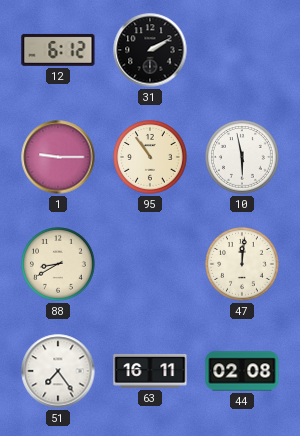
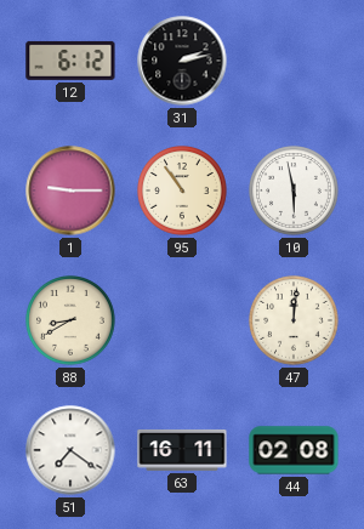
31: 2:10 -> 2:13 (182, 61)
51: 7:24 -> 7:21 (70, 450)
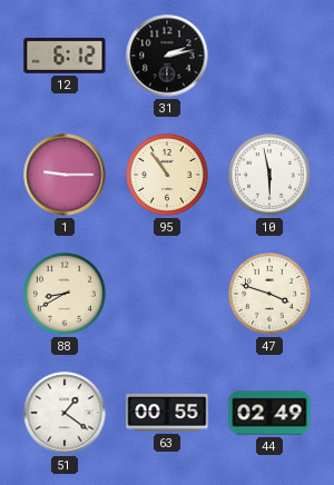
47: 12:01 -> 3:48 (271, 295)
51: 7:21 -> 1:21 (65, 413)
63: 16:11 -> 00:55 (167, 413)
44: 02:08 -> 02:49 (269, 413)
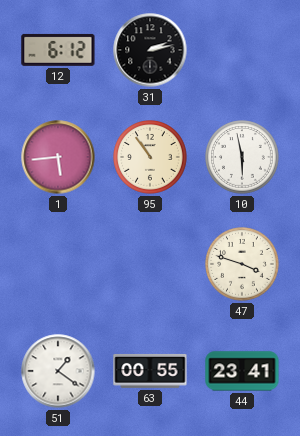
1: 9:15 -> 5:44 (58, 157)
88: 8:40 -> none (66, 295)
44: 02:49 -> 23:41 (242, 371)
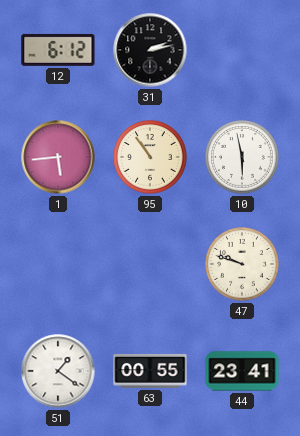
47: 3:48 -> 9:48 (243, 265)
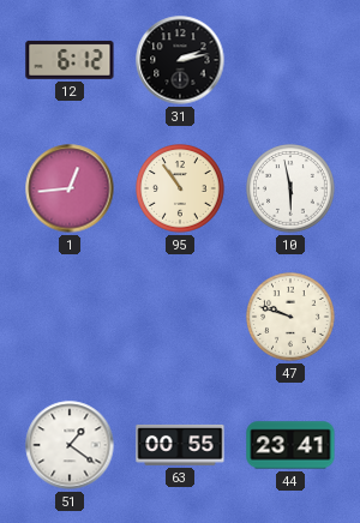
1: 5:44 -> 12:44 (70, 188)
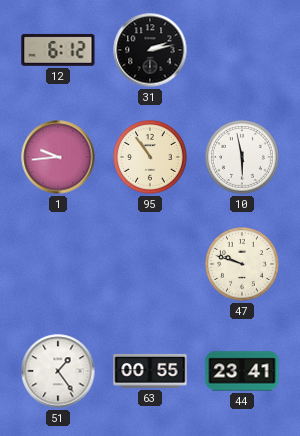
1: 12:44 -> 9:44 (58, 157)
51: 1:21 -> 1:24 (58, 371)
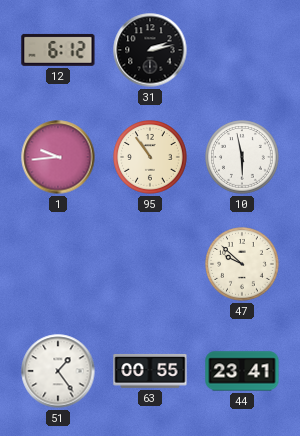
47: 9:48 -> 9:52 (243, 265)
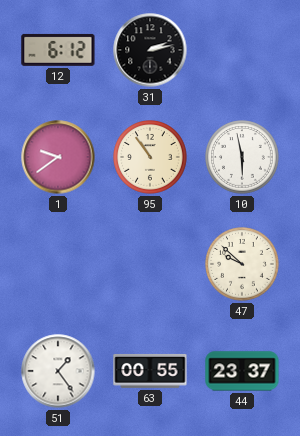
1: 9:44 -> 9:39 (58, 157)
44: 23:41 -> 23:37 (242, 371)
